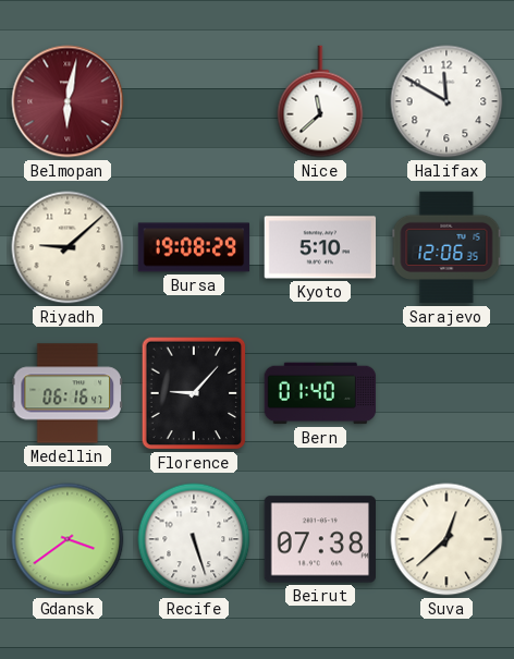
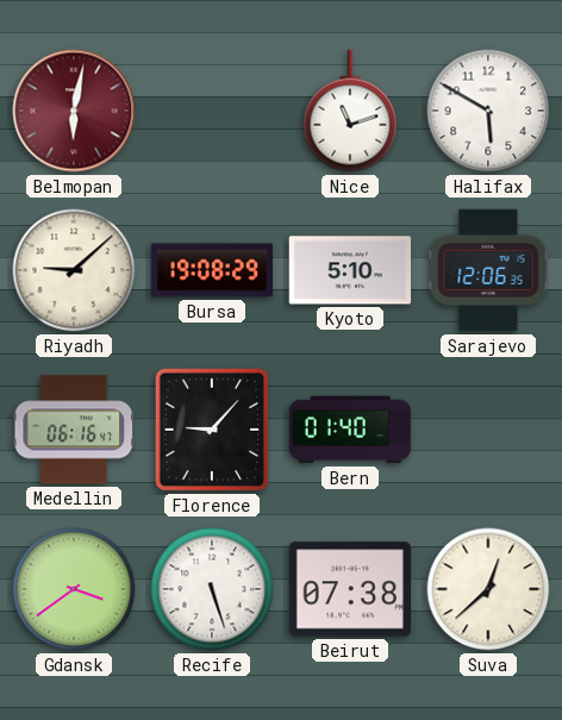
Nice: 11:38 -> 11:12 (350, 111)
Halifax: 11:50 -> 5:50 (488, 111)
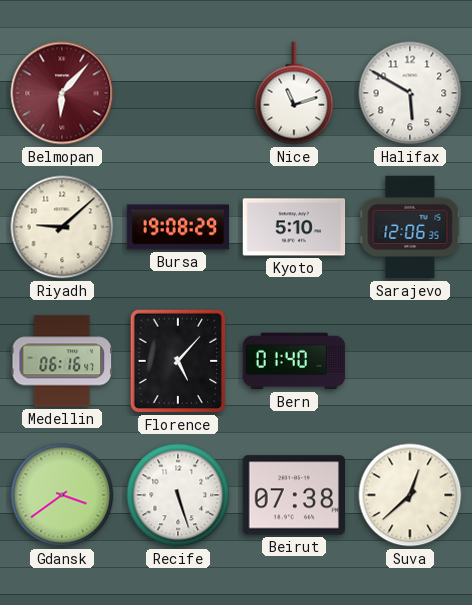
Belmopan: 6:02 -> 6:07 (62, 93)
Florence: 9:07 -> 5:07 (178, 361)
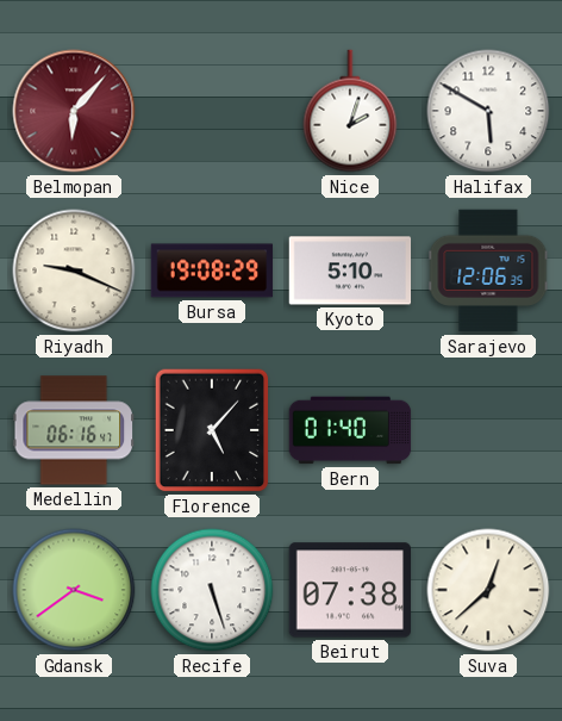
Nice: 11:12 -> 2:03 (350, 111)
Riyadh: 9:08 -> 9:19 (74, 271)
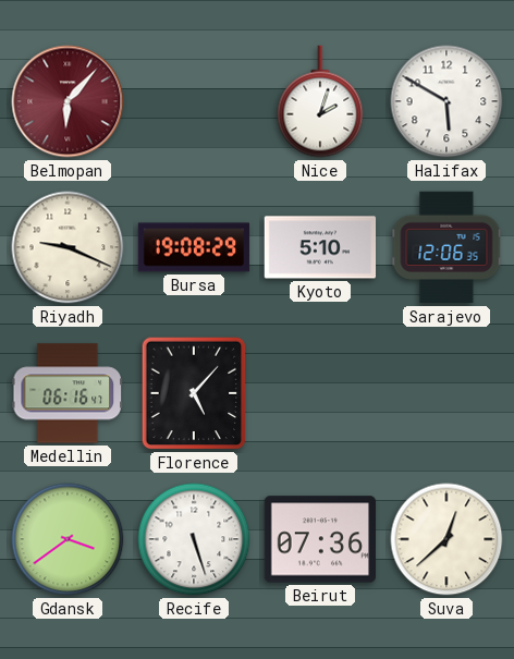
Bern: 01:40 -> none (350, 430)
Beirut: 07:38 -> 07:36 (319, 539)
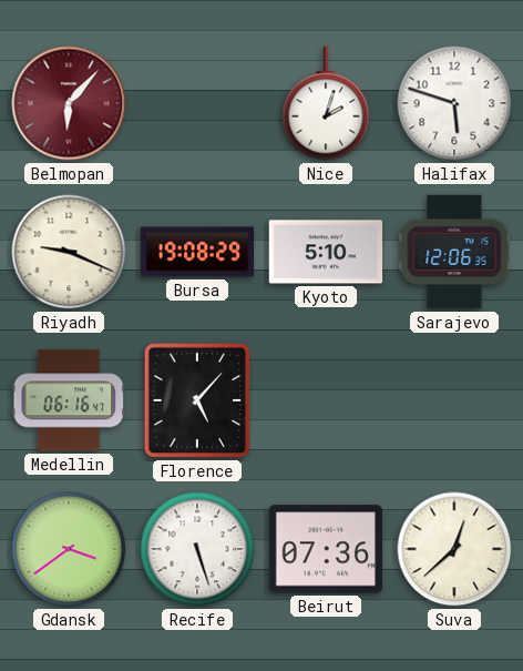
Halifax: 5:50 -> 5:48 (454, 103)
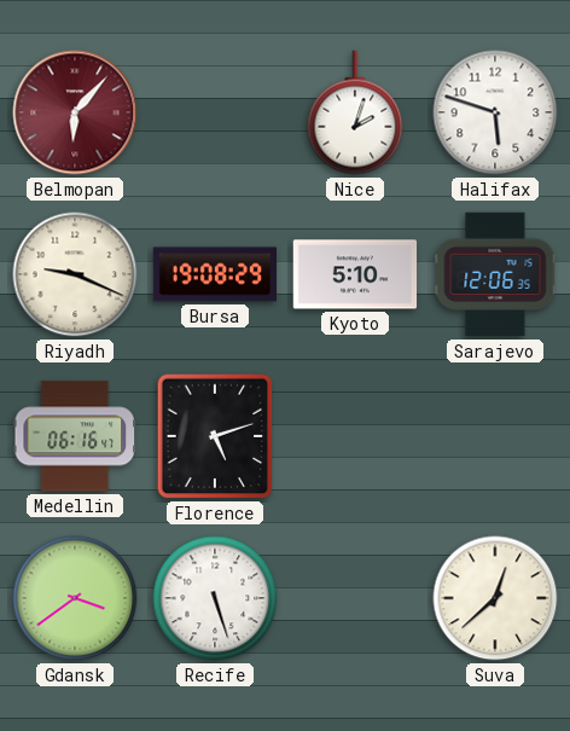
Florence: 5:07 -> 5:12 (215, 436)
Beirut: 07:36 -> none (325, 549)
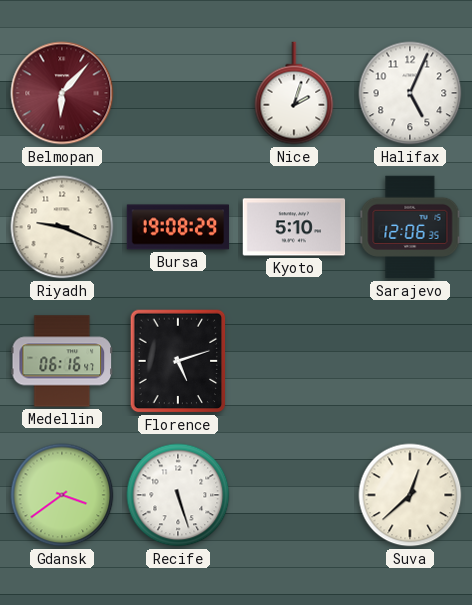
Halifax: 5:48 -> 5:04 (410, 93)
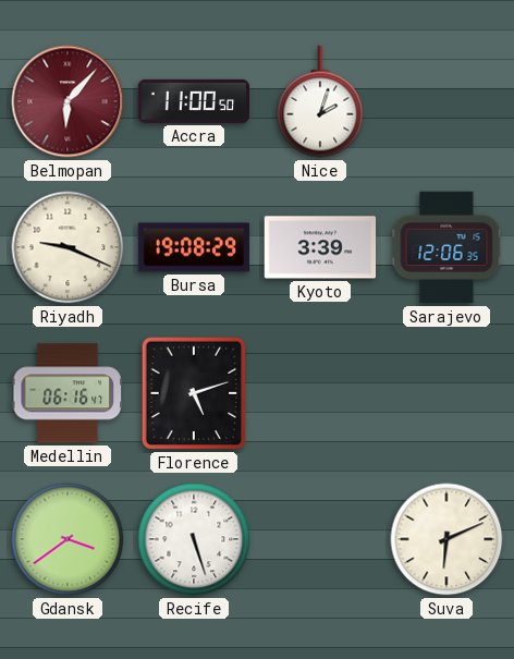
Accra: none -> 11:00 (194, 101)
Halifax: 5:04 -> none (410, 93)
Kyoto: 5:10 -> 3:39 (320, 247)
Suva: 12:38 -> 6:11 (446, 539)
